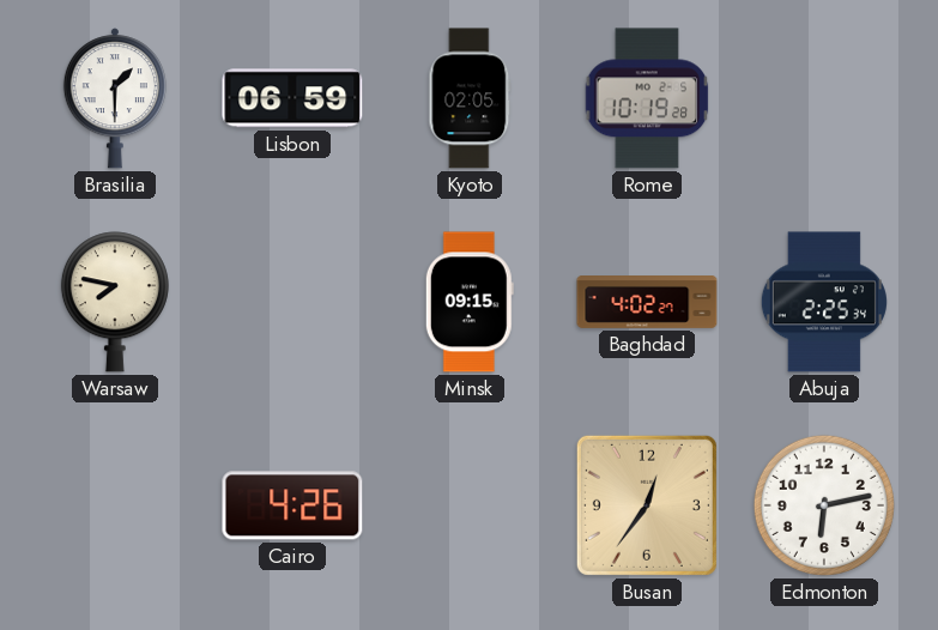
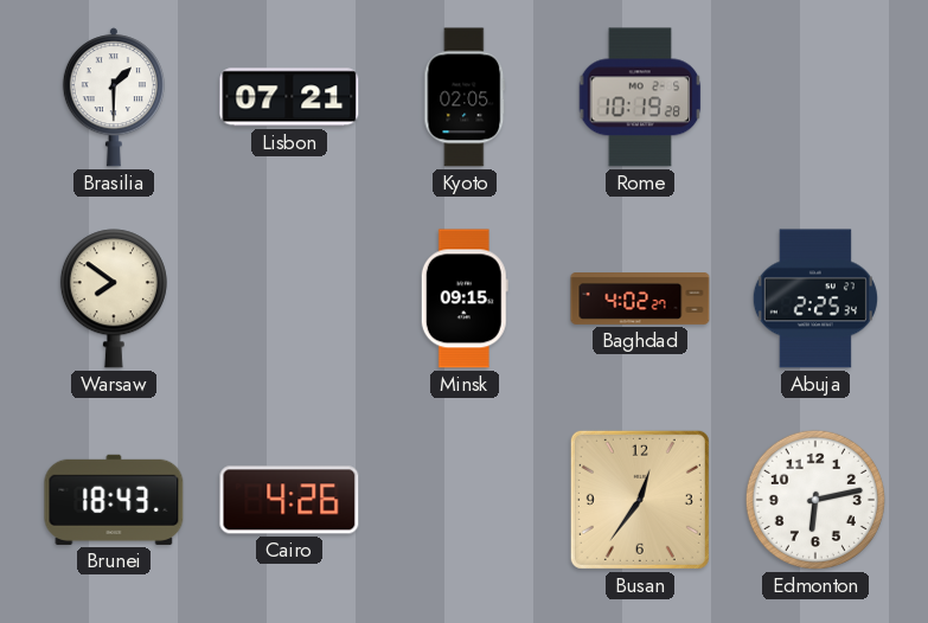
Lisbon: 06:59 -> 07:21 (289, 97)
Warsaw: 7:47 -> 7:51 (114, 298)
Brunei: none -> 18:43 (114, 500)
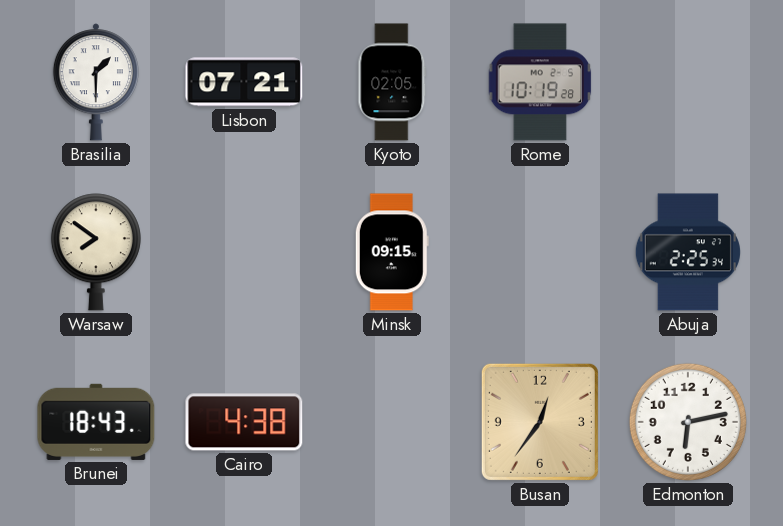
Baghdad: 4:02 -> none (640, 300)
Cairo: 4:26 -> 4:38 (244, 422)
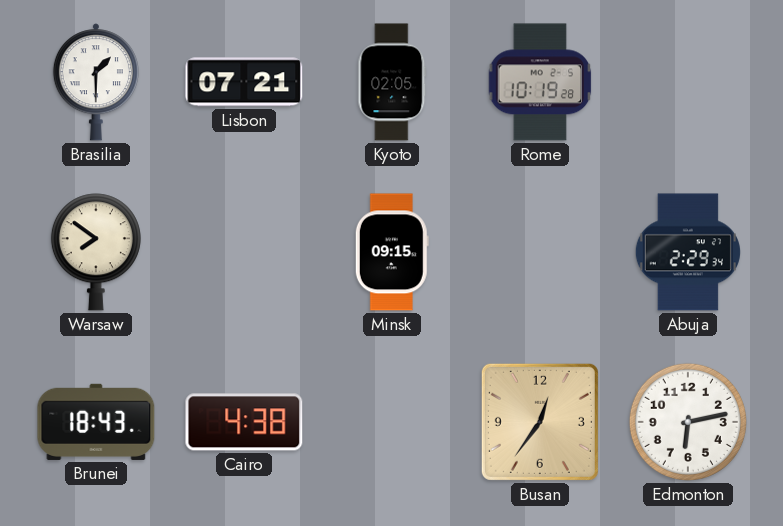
Abuja: 2:25 -> 2:29 (688, 252)
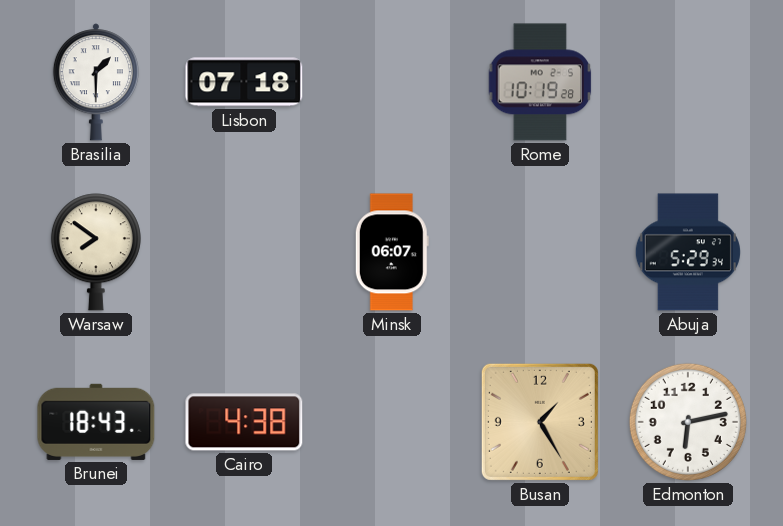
Lisbon: 07:21 -> 07:18 (244, 82)
Kyoto: 02:05 -> none (392, 82)
Minsk: 09:15 -> 06:07 (392, 252)
Abuja: 2:29 -> 5:29 (688, 252)
Busan: 12:36 -> 1:25 (540, 422)
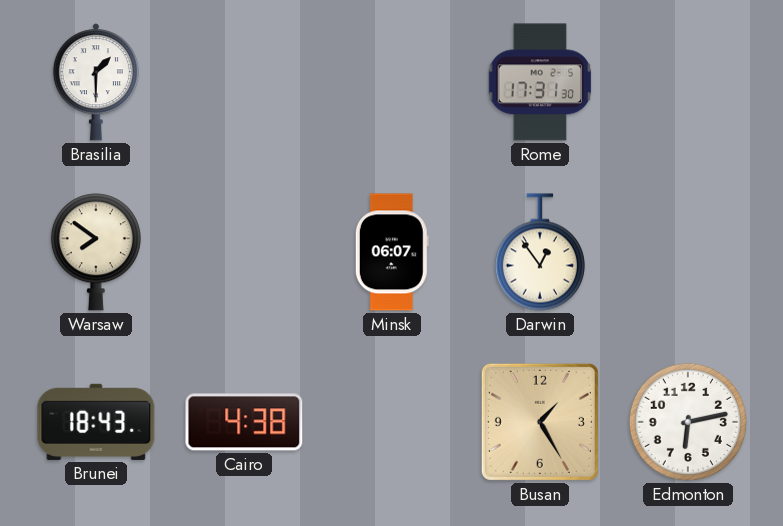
Lisbon: 07:18 -> none (244, 82)
Rome: 10:19 -> 17:31 (540, 82)
Darwin: none -> 12:54 (540, 252)
Abuja: 5:29 -> none (688, 252)
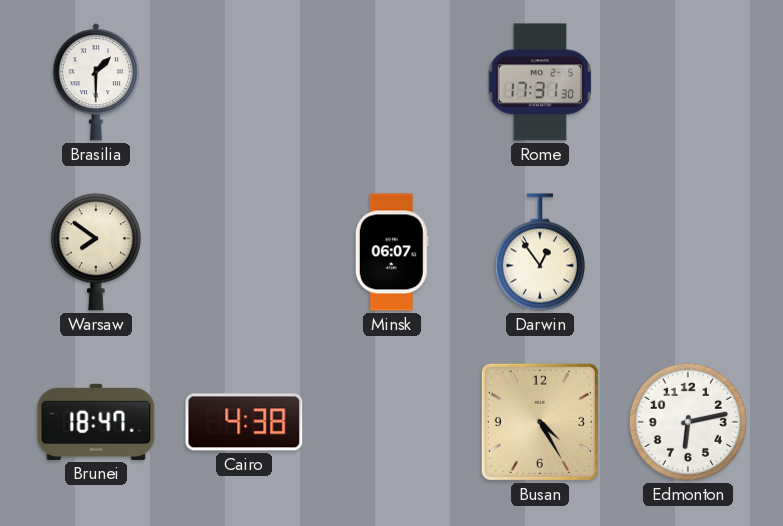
Brunei: 18:43 -> 18:47 (96, 422)
Busan: 1:25 -> 4:25 (540, 422)
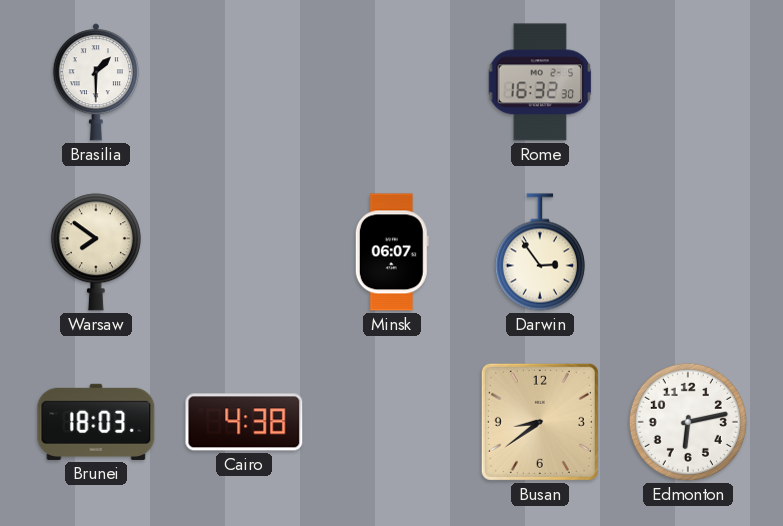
Rome: 17:31 -> 16:32 (540, 82)
Darwin: 12:54 -> 2:54 (540, 252)
Brunei: 18:47 -> 18:03 (96, 422)
Busan: 4:25 -> 8:39 (540, 422)
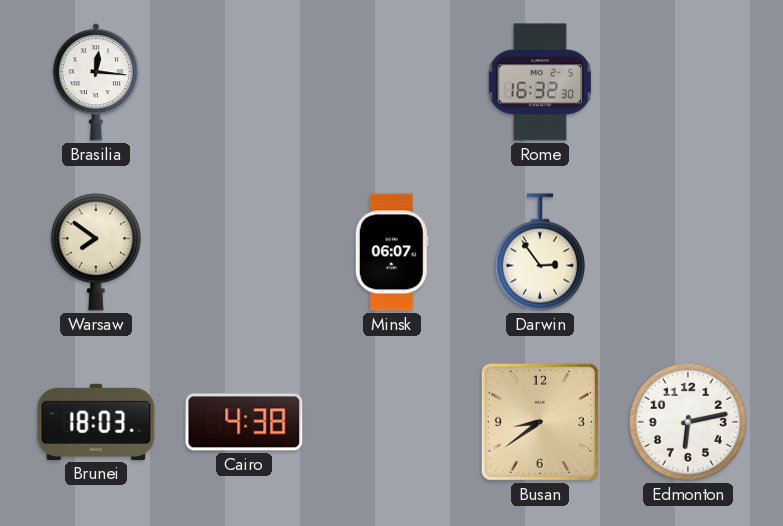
Brasilia: 1:30 -> 12:16 (96, 82)
